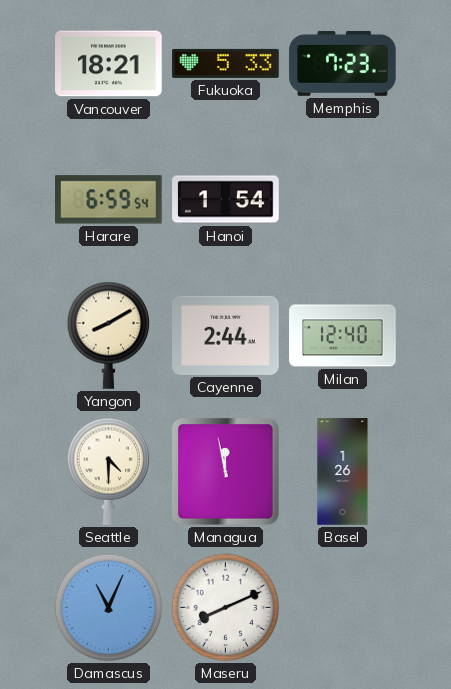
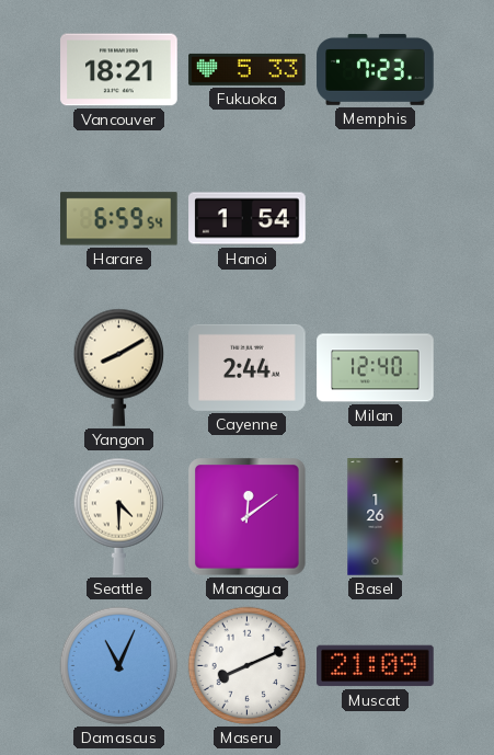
Managua: 11:58 -> 12:09 (248, 517)
Muscat: none -> 21:09 (376, 666)
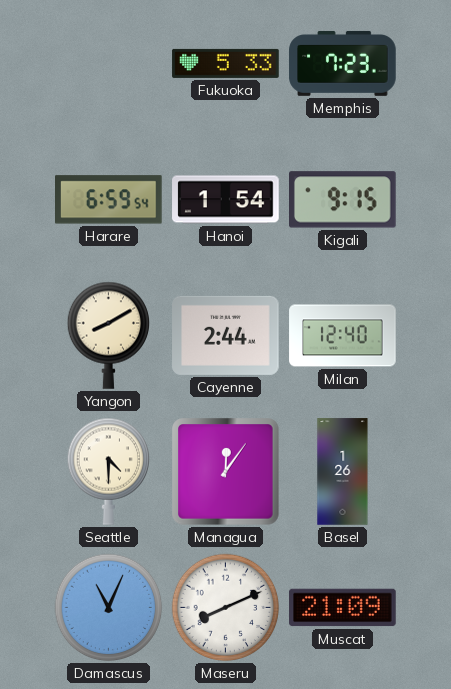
Vancouver: 18:21 -> none (119, 70)
Kigali: none -> 9:15 (343, 200)
Managua: 12:09 -> 12:06 (226, 472)
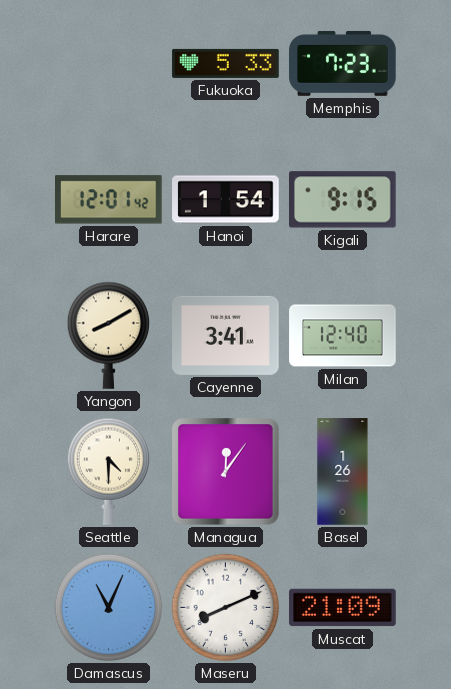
Harare: 6:59 -> 12:01 (109, 200)
Cayenne: 2:44 -> 3:41 (226, 335)
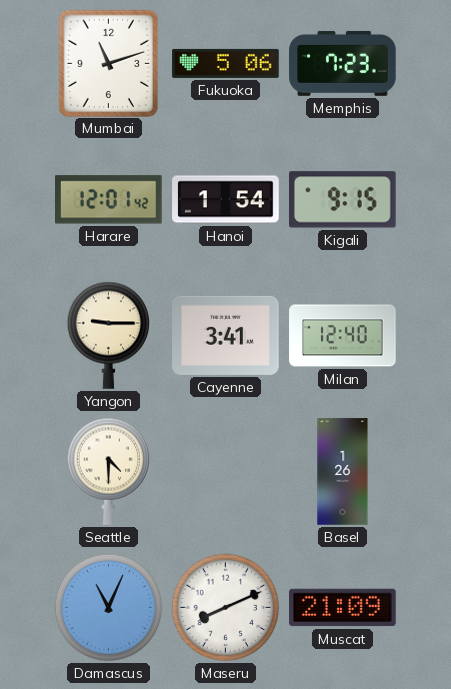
Mumbai: none -> 11:12 (108, 63)
Fukuoka: 5:33 -> 5:06 (226, 63)
Yangon: 8:10 -> 9:15 (109, 335)
Managua: 12:06 -> none (226, 472)
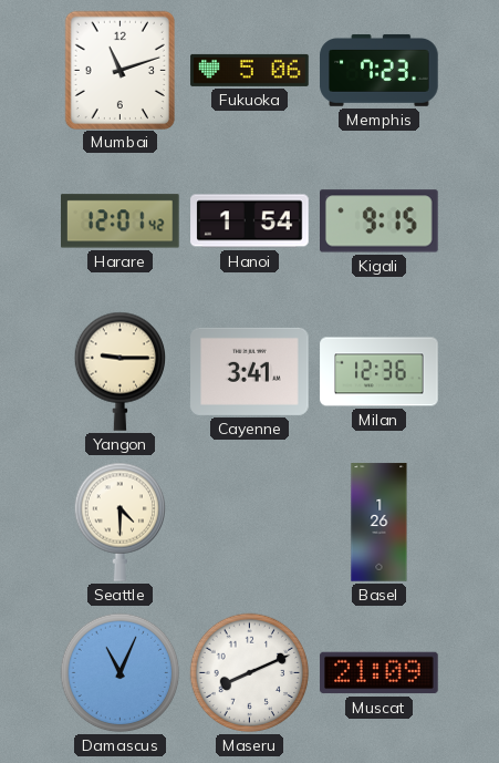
Milan: 12:40 -> 12:36 (380, 372)
